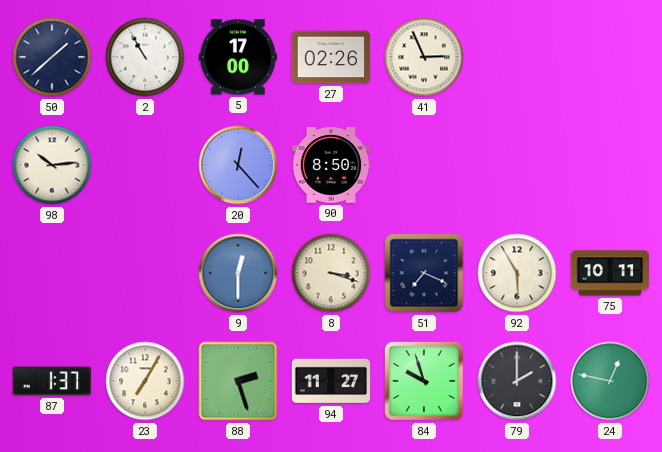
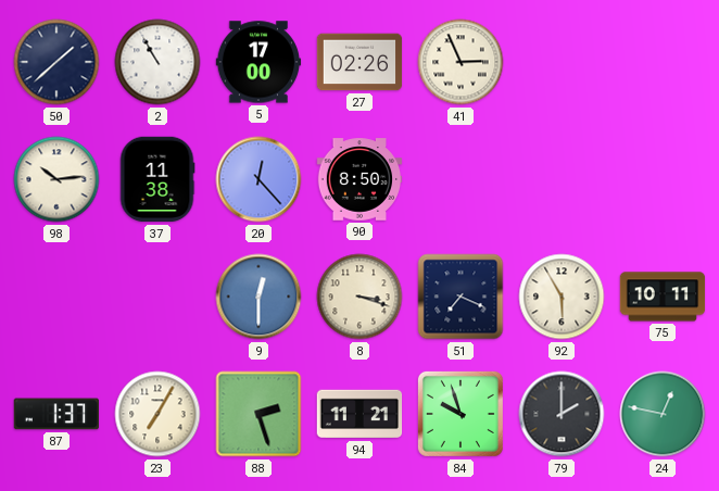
37: none -> 11:38 (157, 179)
94: 11:27 -> 11:21 (359, 414)
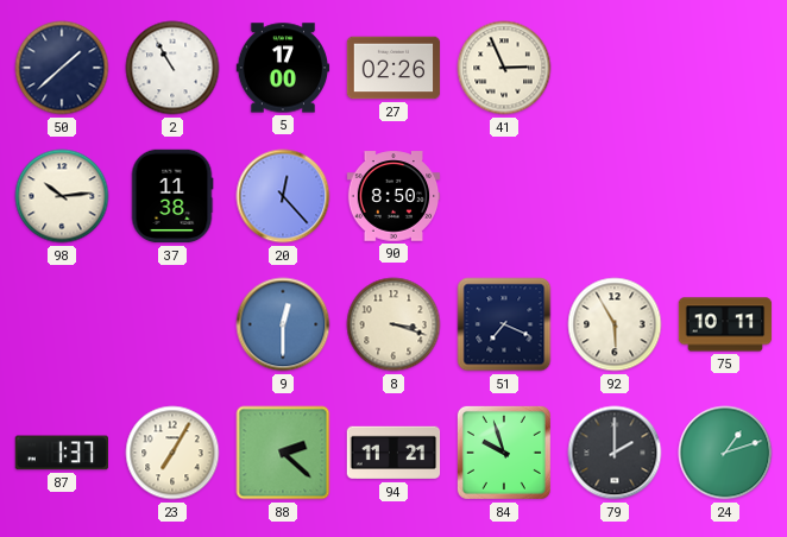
88: 2:27 -> 2:22 (283, 453)
24: 12:47 -> 1:12 (725, 453)
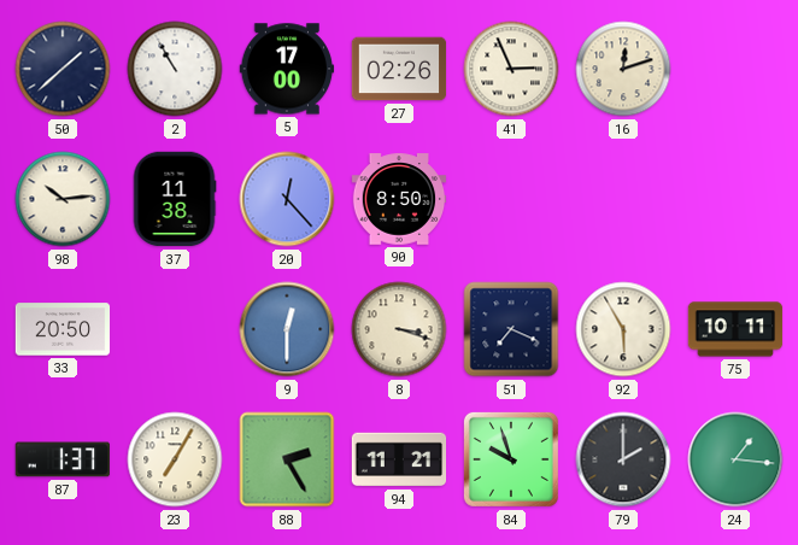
16: none -> 12:12 (623, 69)
33: none -> 20:50 (63, 329)
88: 2:22 -> 2:25 (287, 459)
24: 1:12 -> 1:16 (735, 459)
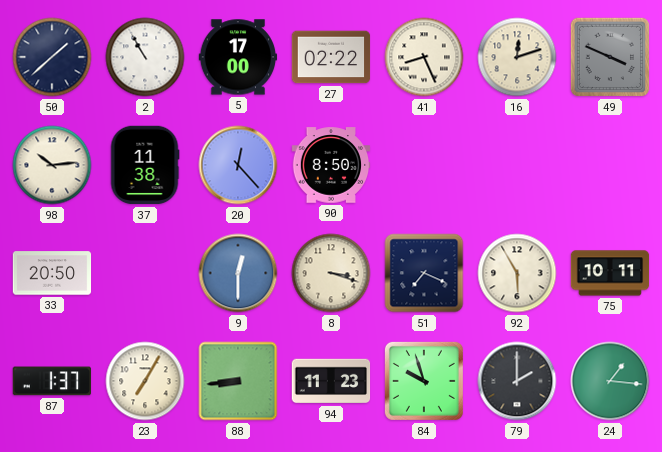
27: 02:26 -> 02:22 (331, 57)
41: 2:56 -> 8:26 (424, 57)
49: none -> 3:49 (610, 57)
88: 2:25 -> 8:44 (238, 381)
94: 11:21 -> 11:23 (331, 381)
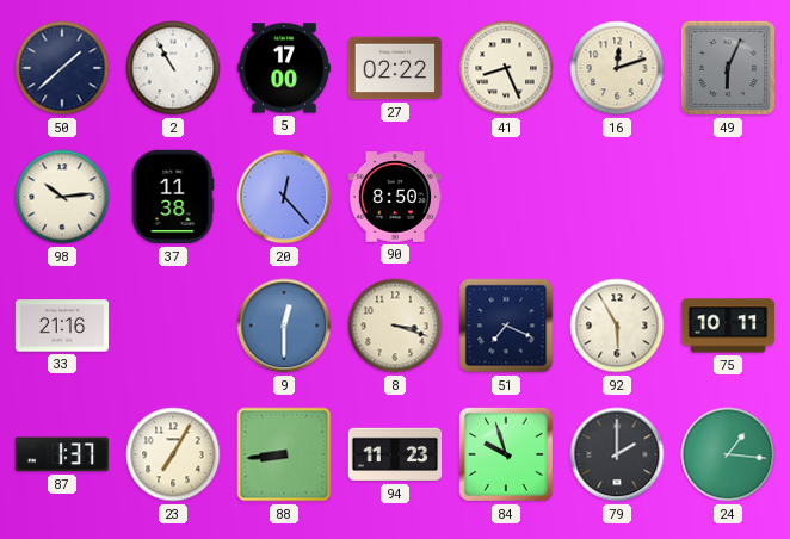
49: 3:49 -> 6:04 (728, 68)
33: 20:50 -> 21:16 (62, 326)
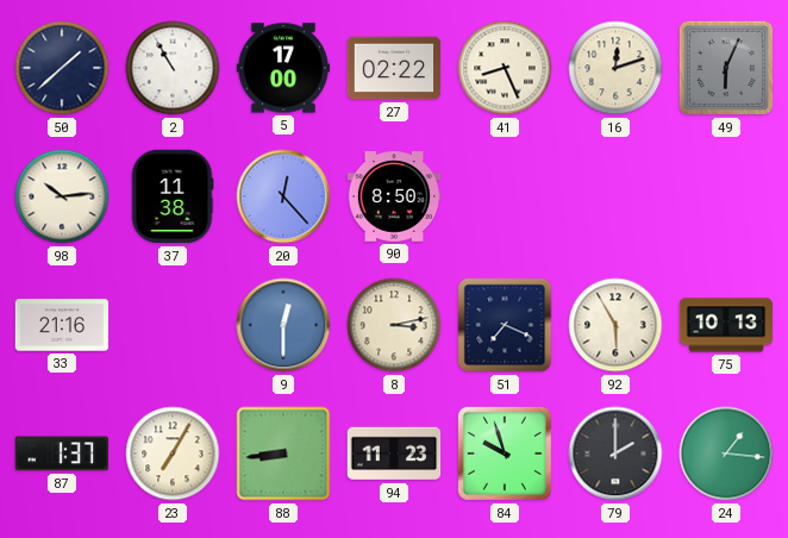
8: 3:18 -> 3:13 (394, 325)
75: 10:11 -> 10:13 (726, 325)
